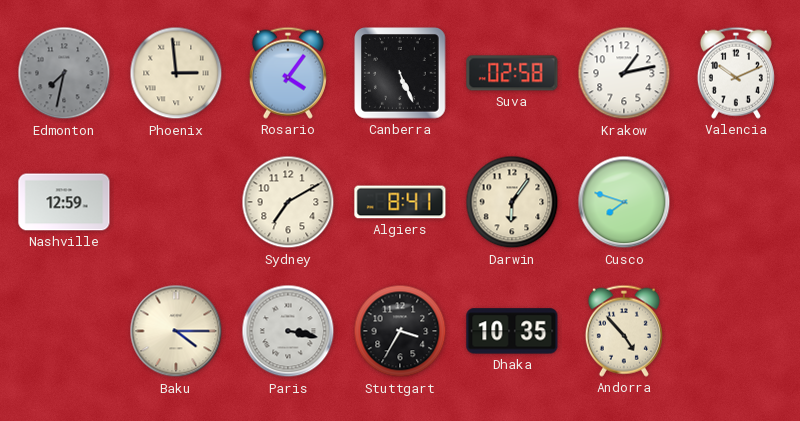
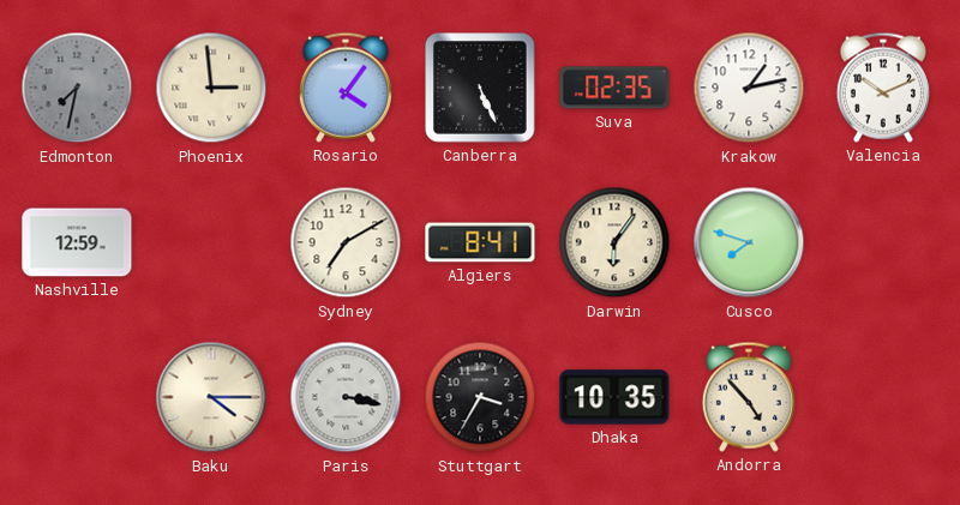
Suva: 02:58 -> 02:35 (614, 88)
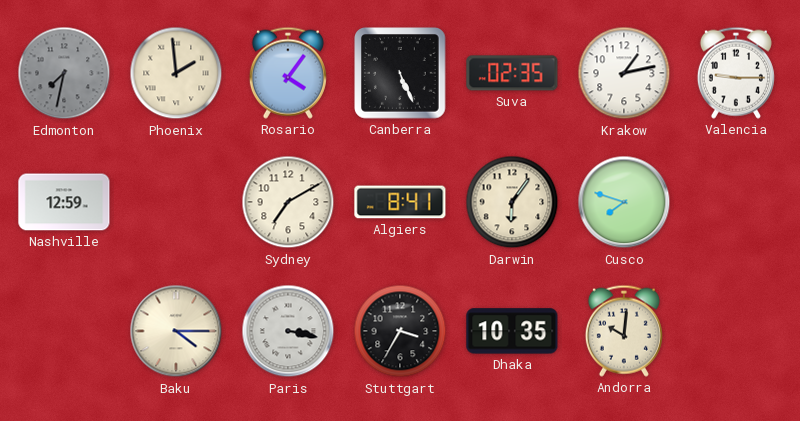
Phoenix: 2:59 -> 1:59 (176, 73)
Valencia: 10:11 -> 9:15 (736, 73)
Andorra: 4:53 -> 10:01 (624, 331)
